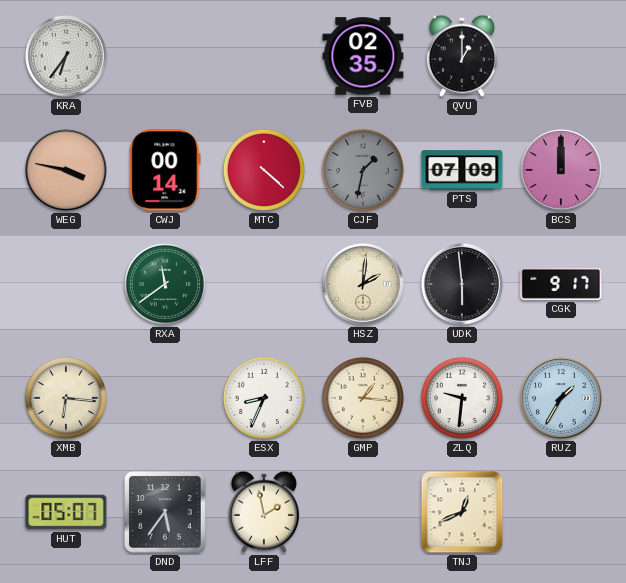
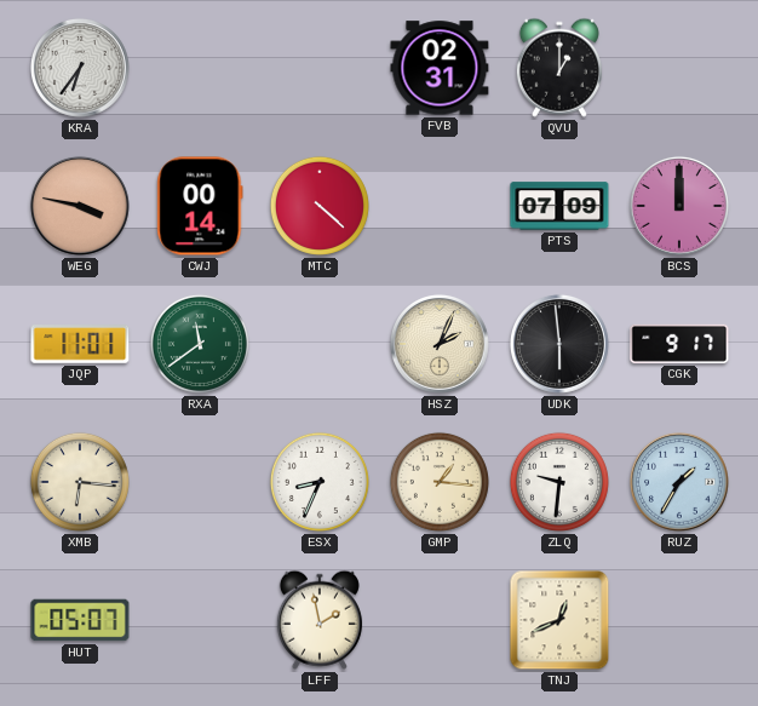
FVB: 02:35 -> 02:31 (440, 68)
CJF: 1:32 -> none (363, 170)
JQP: none -> 11:01 (80, 344)
HSZ: 2:01 -> 2:04 (440, 344)
DND: 5:36 -> none (166, 513)
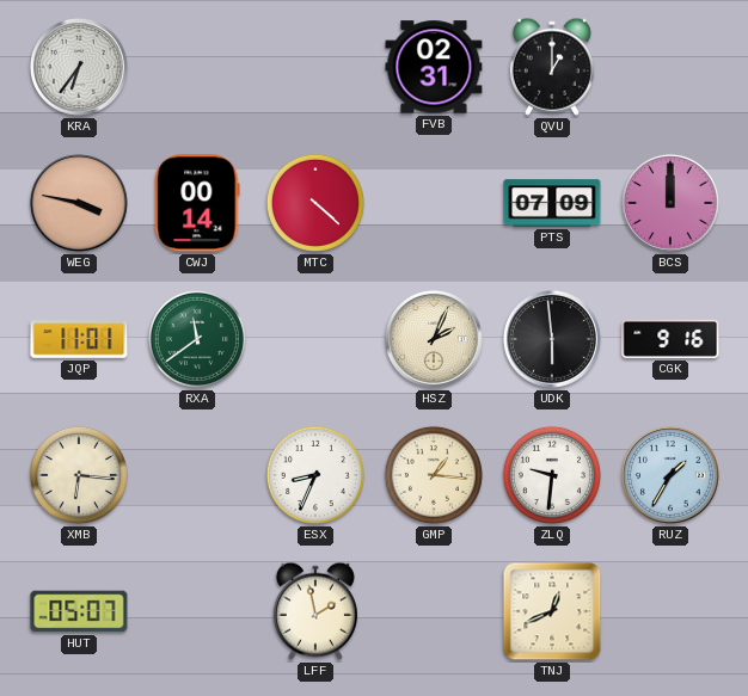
CGK: 9:17 -> 9:16 (670, 339)
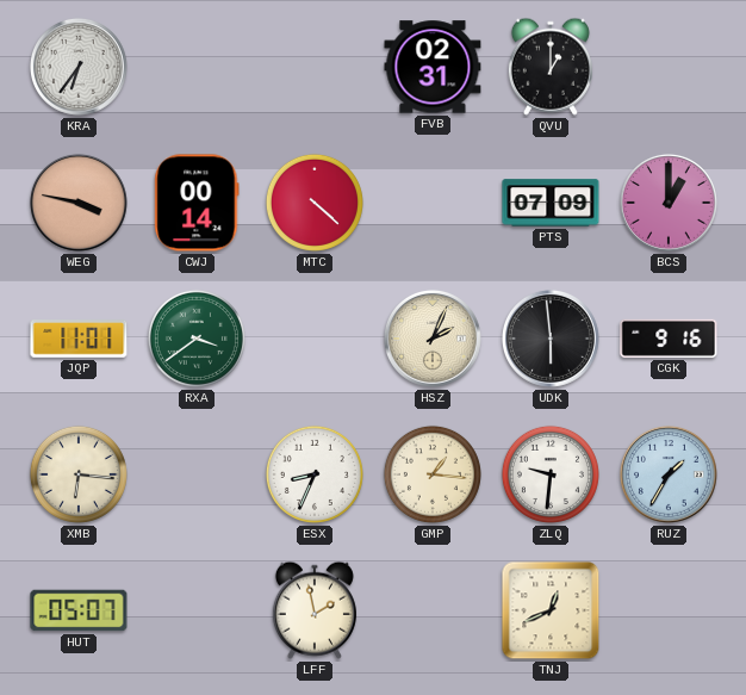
BCS: 12:00 -> 1:00 (669, 203)
RXA: 11:39 -> 3:39 (197, 339)
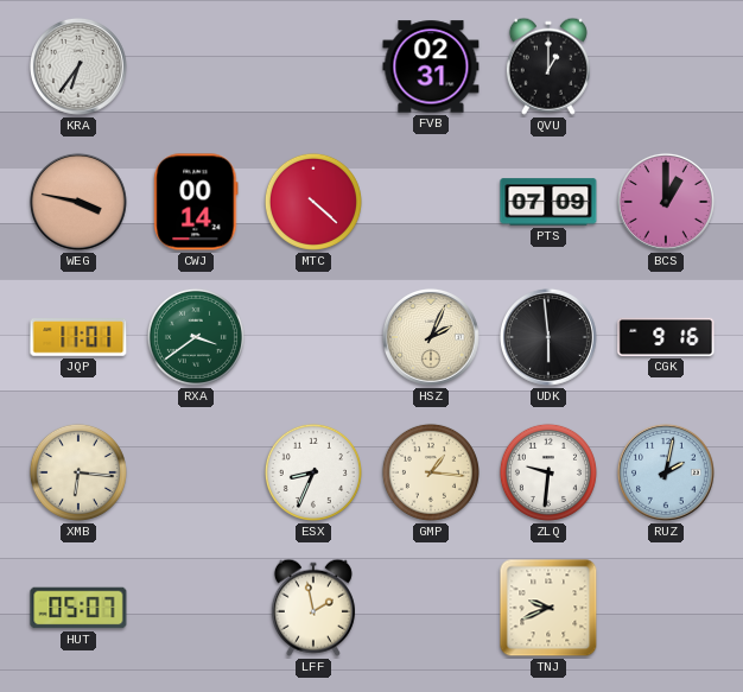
RUZ: 1:35 -> 2:02 (666, 472)
TNJ: 12:41 -> 9:41 (548, 608)
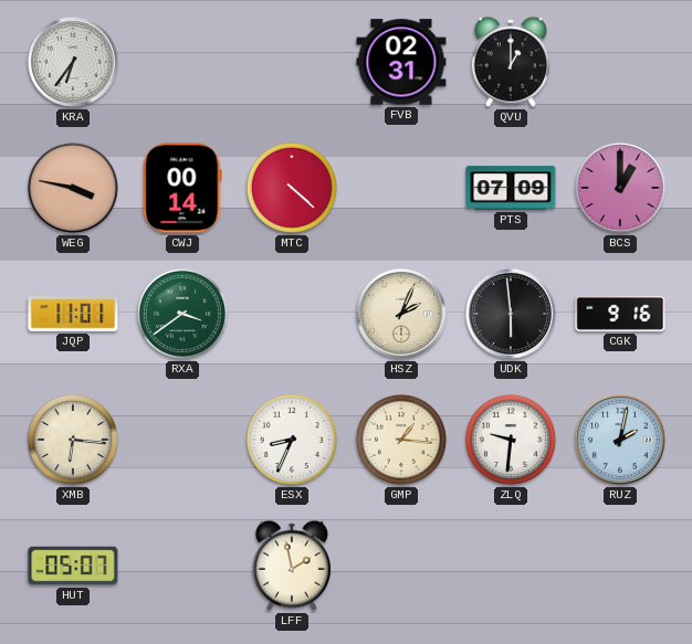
TNJ: 9:41 -> none (548, 608)
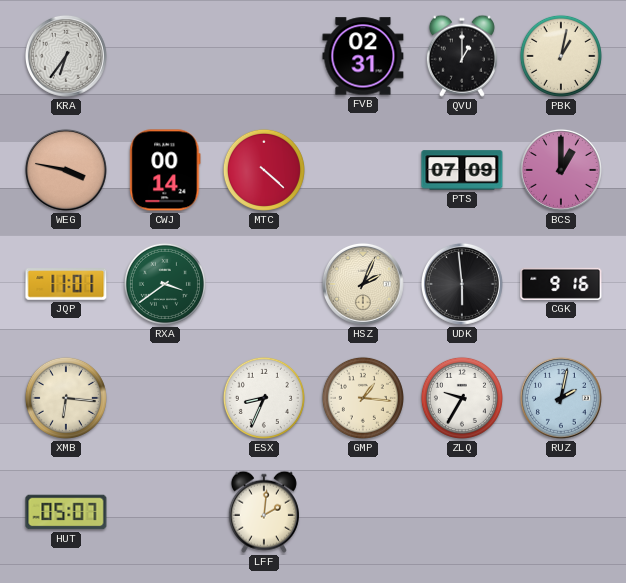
PBK: none -> 1:02 (561, 56)
ZLQ: 9:31 -> 9:35 (462, 398)
LFF: 1:58 -> 2:01 (264, 512)
